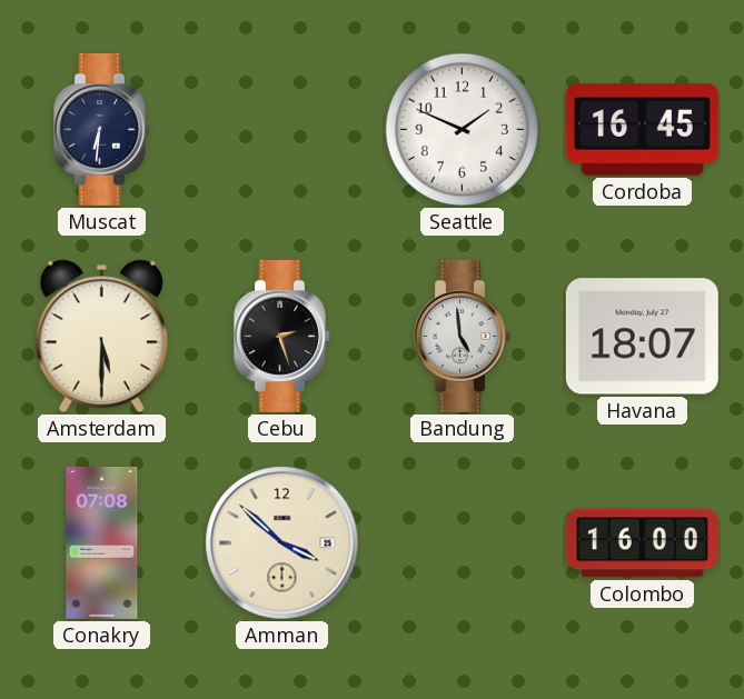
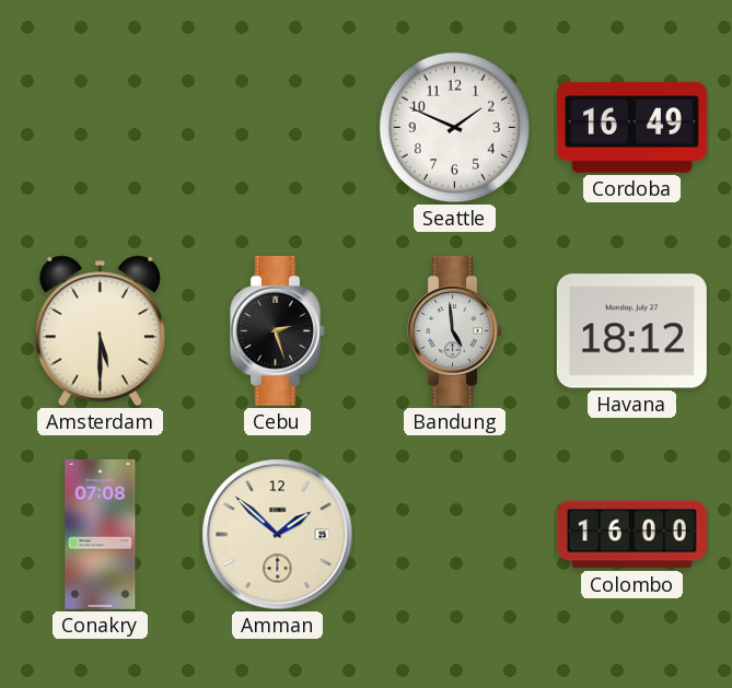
Muscat: 6:31 -> none (102, 129)
Cordoba: 16:45 -> 16:49 (631, 128)
Havana: 18:07 -> 18:12 (631, 331)
Amman: 3:52 -> 1:52 (278, 535)
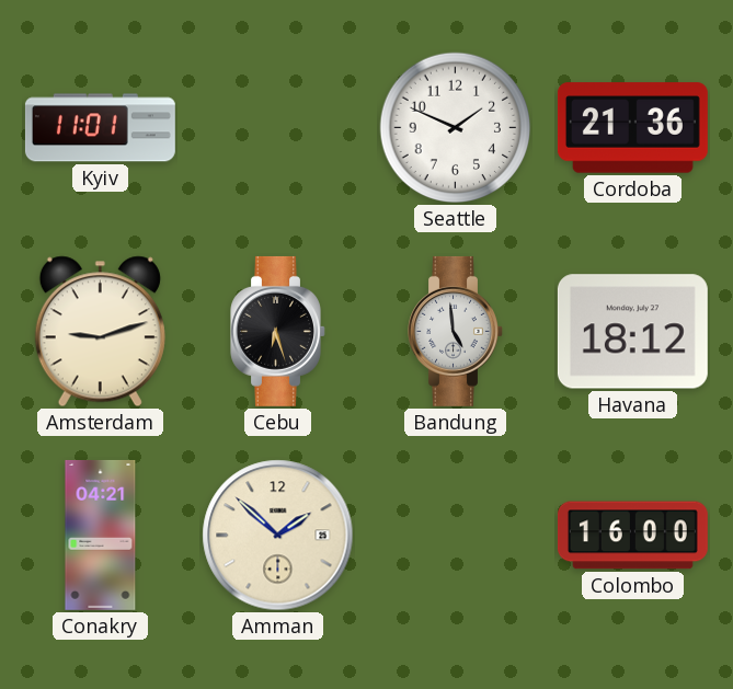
Kyiv: none -> 11:01 (100, 128)
Cordoba: 16:49 -> 21:36 (632, 128)
Amsterdam: 5:30 -> 9:12 (100, 332)
Cebu: 2:27 -> 6:27 (278, 331)
Conakry: 07:08 -> 04:21 (101, 535)
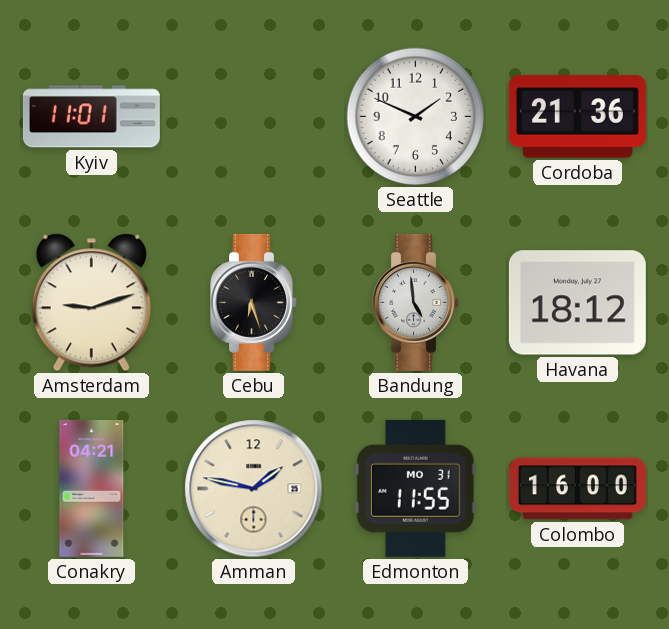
Amman: 1:52 -> 1:47 (254, 489)
Edmonton: none -> 11:55 (416, 488)
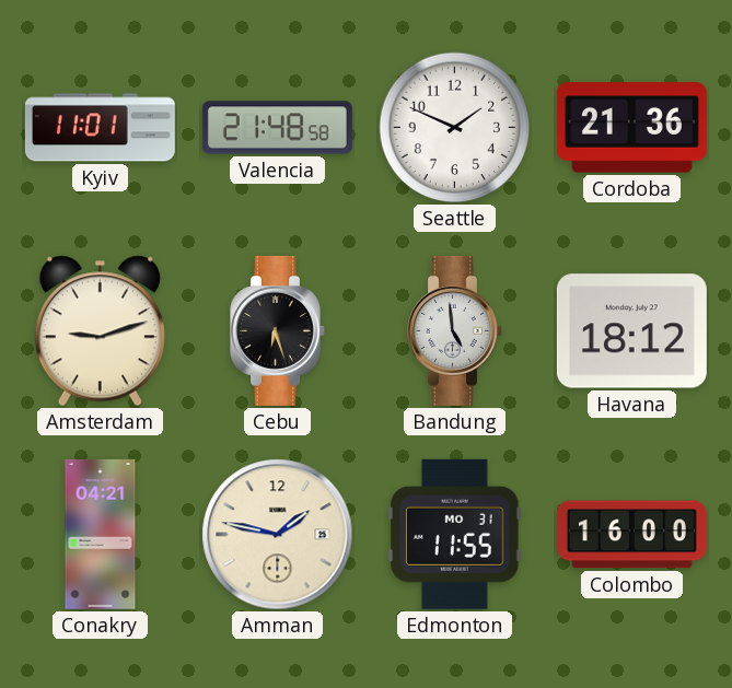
Valencia: none -> 21:48 (277, 128)
